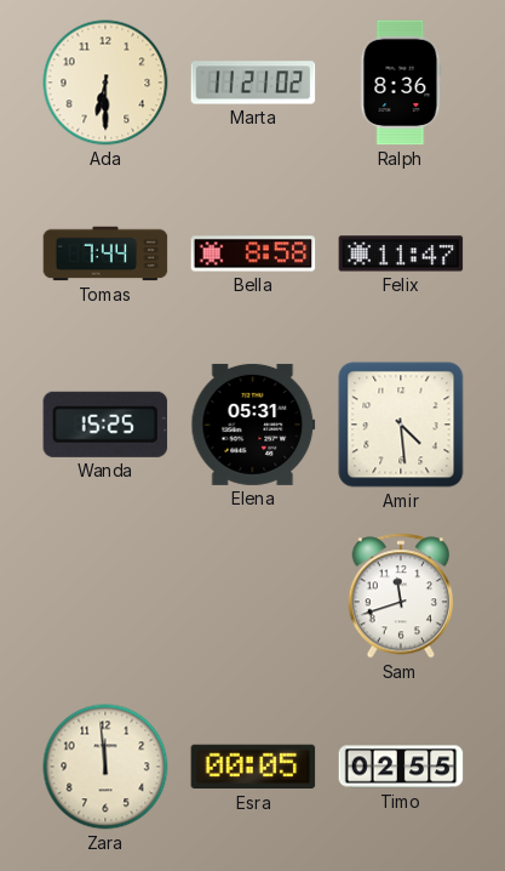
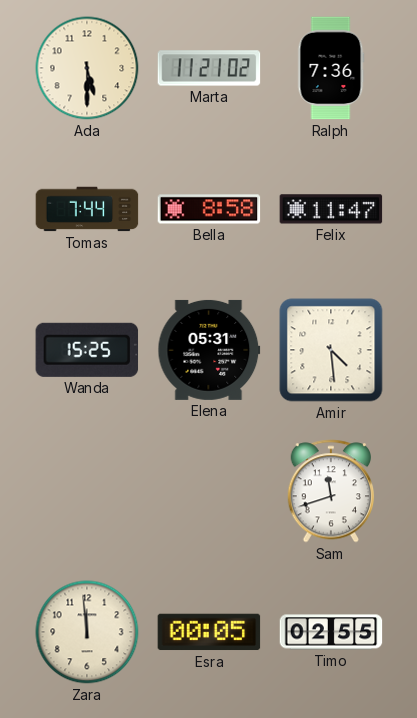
Ada: 6:30 -> 5:30 (87, 68)
Ralph: 8:36 -> 7:36 (331, 68)
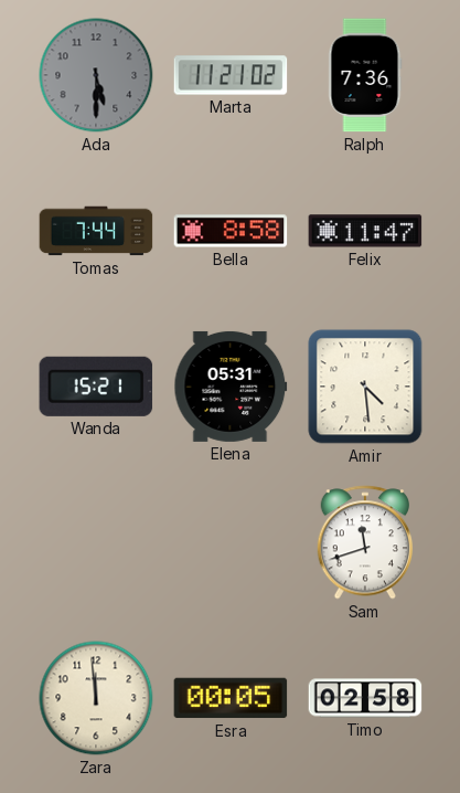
Ada dial: cream -> grey (96, 75)
Wanda: 15:25 -> 15:21 (96, 387)
Timo: 02:55 -> 02:58 (365, 698)
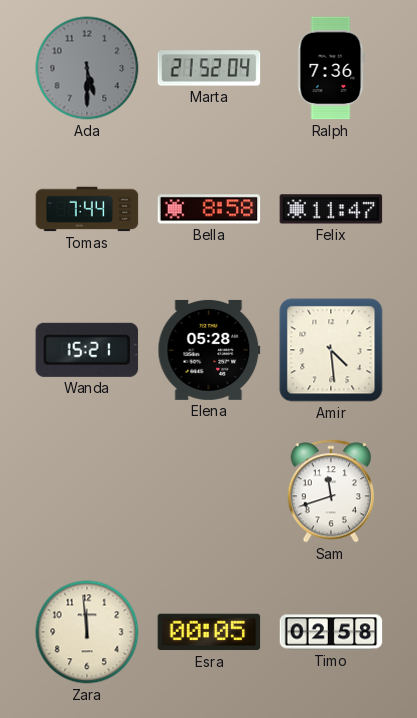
Marta: 11:21 -> 21:52 (209, 68)
Elena: 05:31 -> 05:28 (209, 350)
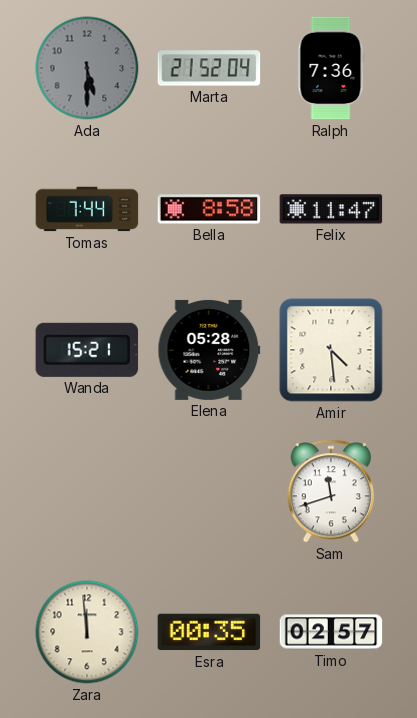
Esra: 00:05 -> 00:35 (209, 632)
Timo: 02:58 -> 02:57 (331, 632)
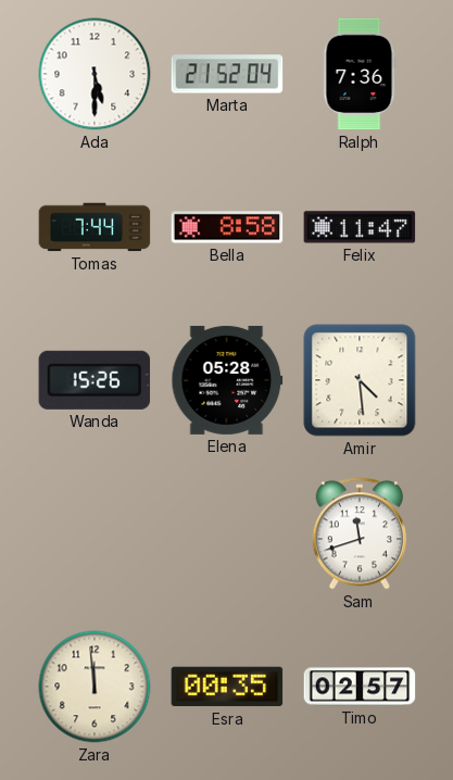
Ada dial: grey -> white (95, 74)
Wanda: 15:21 -> 15:26 (95, 380)
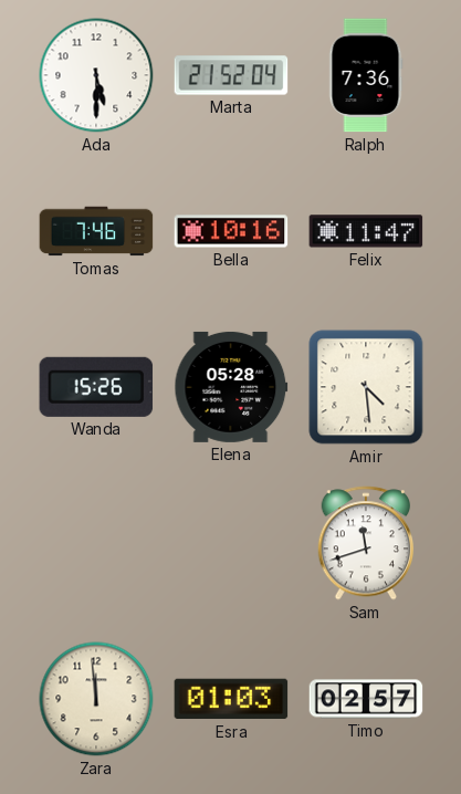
Tomas: 7:44 -> 7:46 (96, 231)
Bella: 8:58 -> 10:16 (231, 231)
Esra: 00:35 -> 01:03 (231, 699)
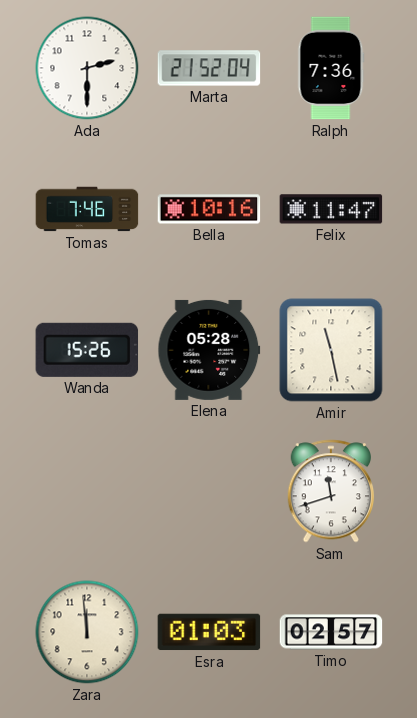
Ada: 5:30 -> 2:30 (87, 68)
Amir: 4:29 -> 11:28 (331, 350)
